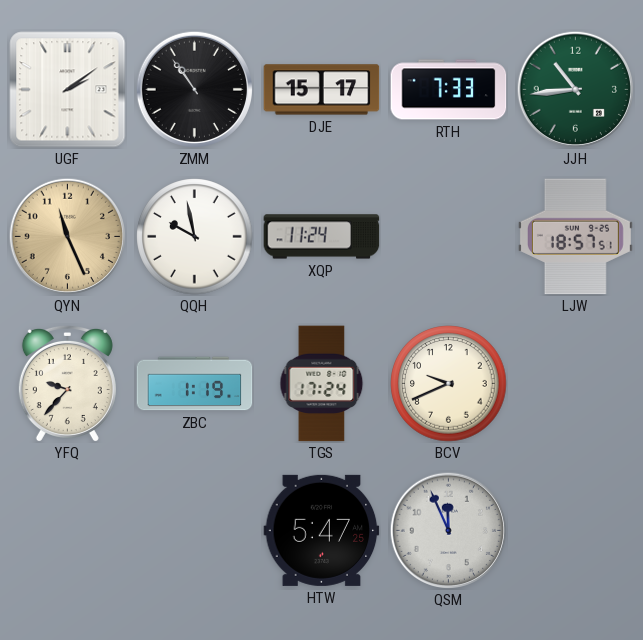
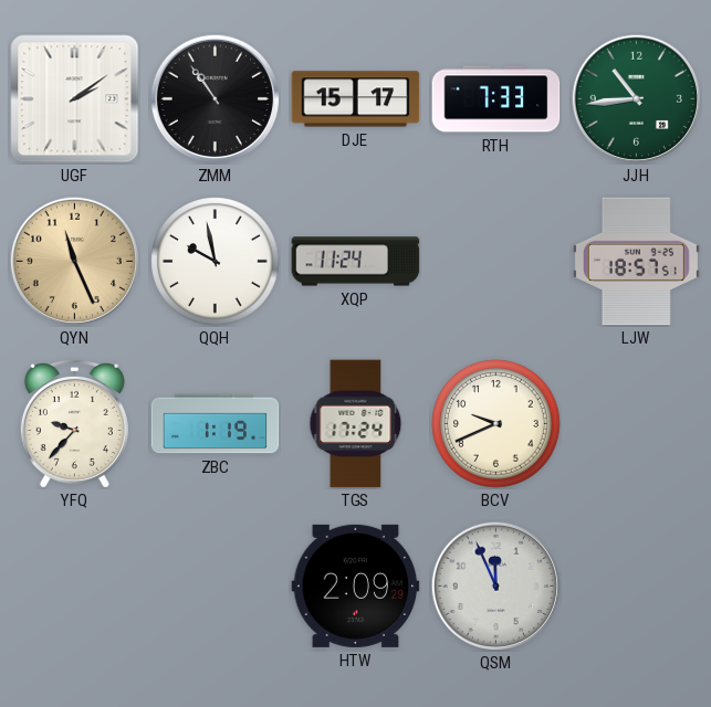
HTW: 5:47 -> 2:09 (356, 585)
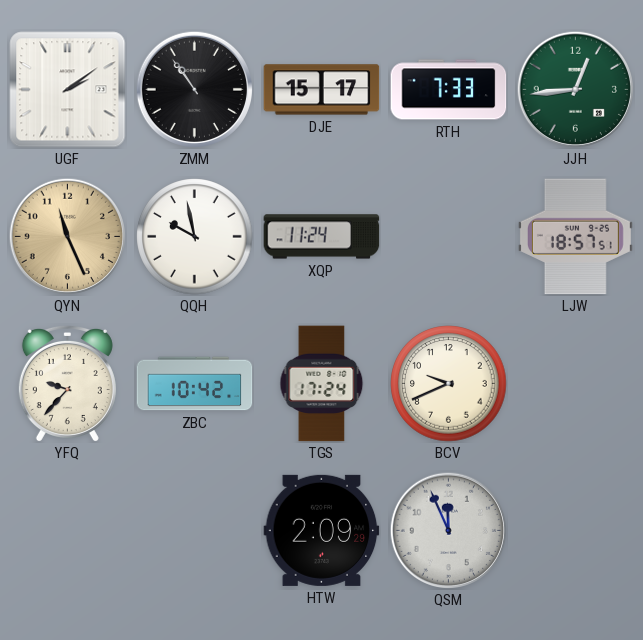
JJH: 10:44 -> 12:44 (575, 89)
ZBC: 1:19 -> 10:42 (195, 384)
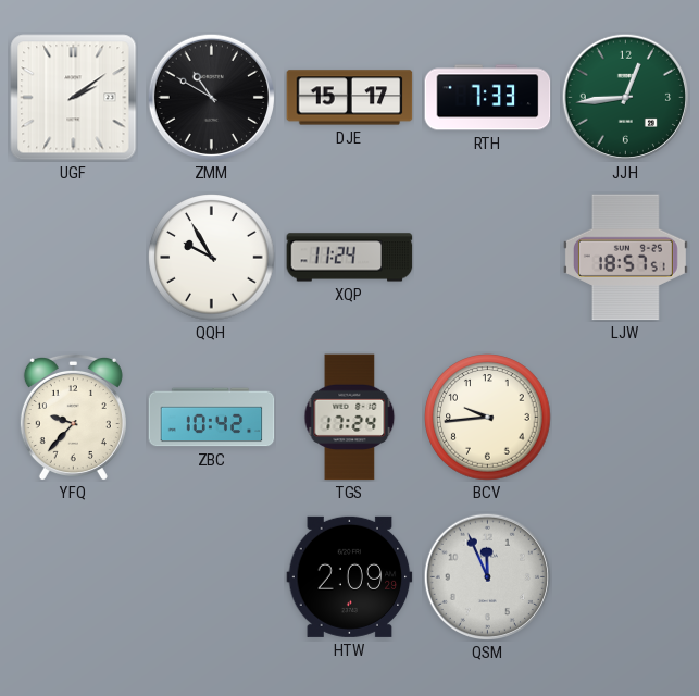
ZMM: 10:54 -> 10:50 (211, 97)
QYN: 11:26 -> none (67, 236)
QQH: 9:58 -> 9:55 (212, 258)
BCV: 9:41 -> 9:44 (488, 418)
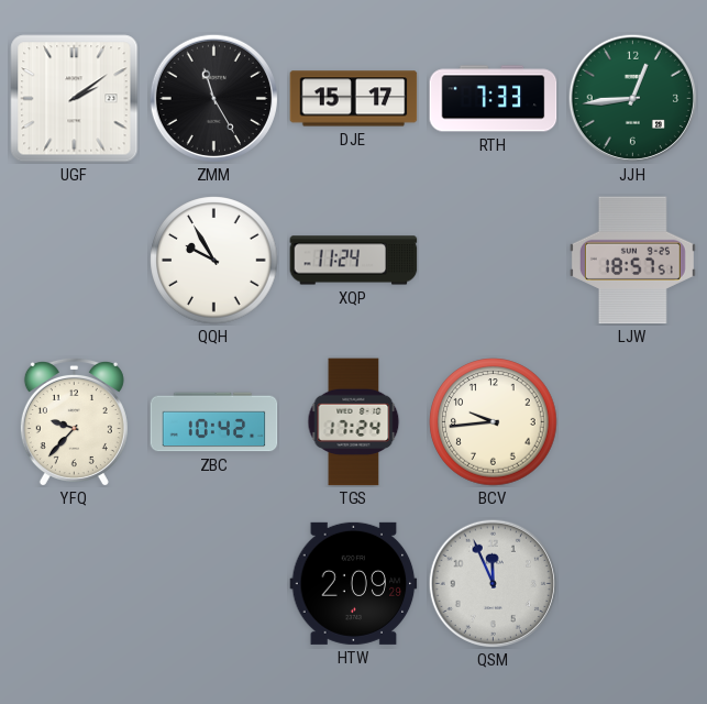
ZMM: 10:50 -> 11:25 (213, 98)
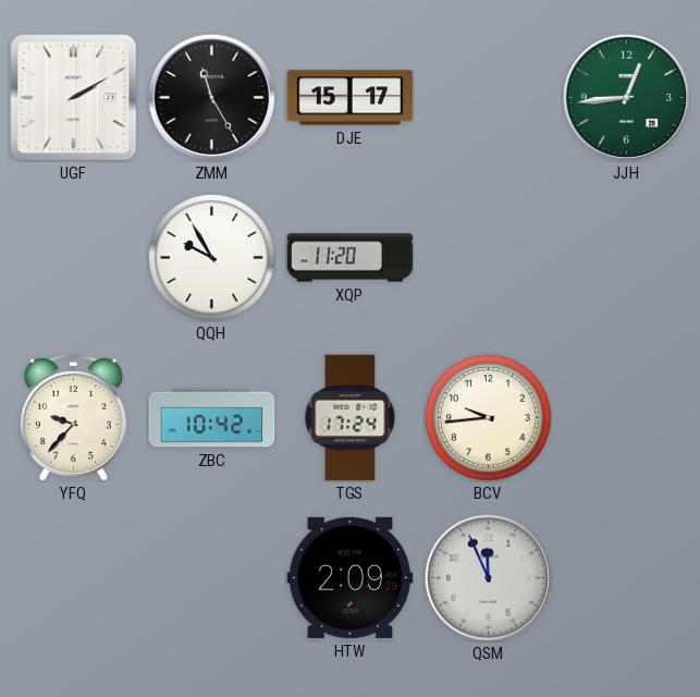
UGF: 2:09 -> 2:10 (74, 98)
RTH: 7:33 -> none (494, 99)
XQP: 11:24 -> 11:20 (351, 258)
LJW: 18:57 -> none (632, 261)
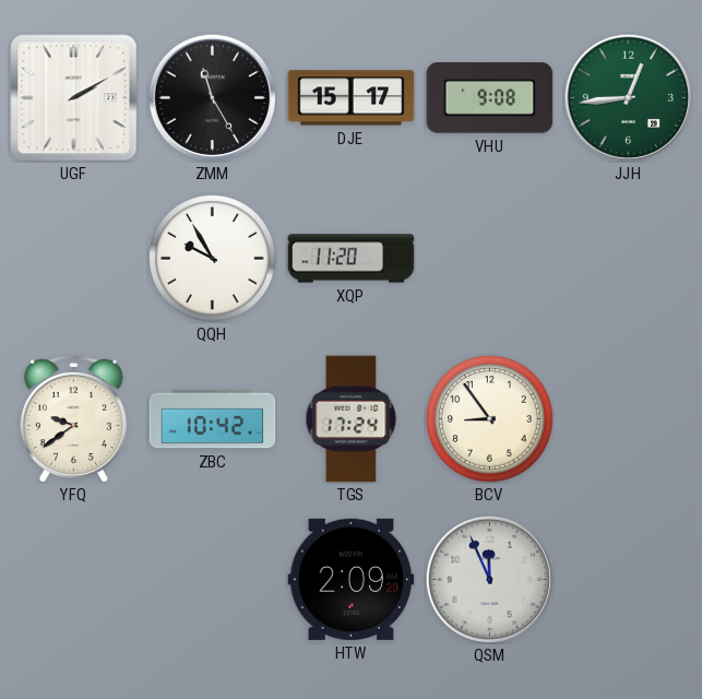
VHU: none -> 9:08 (490, 98)
YFQ: 9:37 -> 9:39 (73, 418)
BCV: 9:44 -> 8:54 (490, 419)
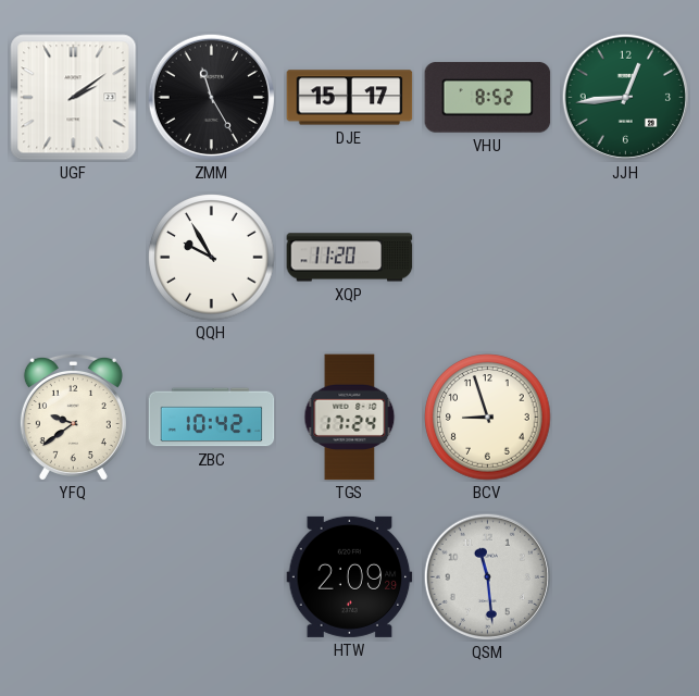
UGF: 2:10 -> 2:09 (74, 98)
VHU: 9:08 -> 8:52 (488, 98)
BCV: 8:54 -> 8:57 (488, 418)
QSM: 11:56 -> 11:29 (487, 576)
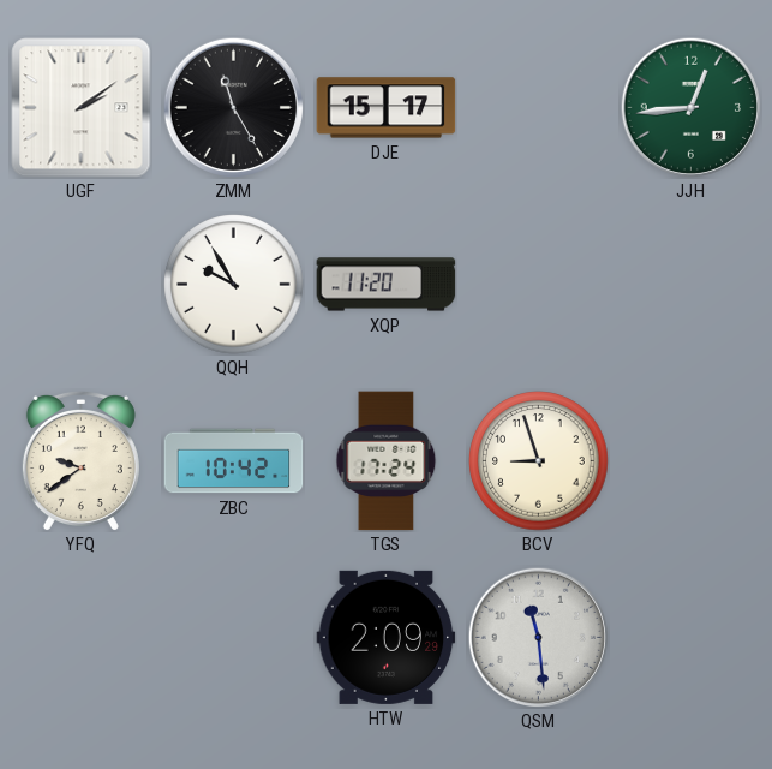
VHU: 8:52 -> none (488, 98)
